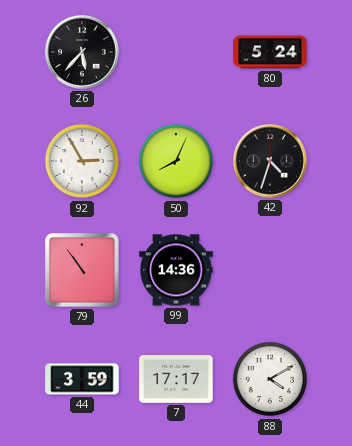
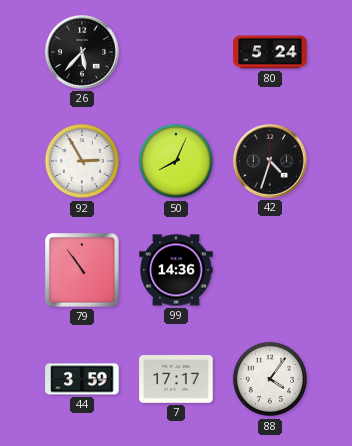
88: 4:10 -> 4:06 (270, 379)
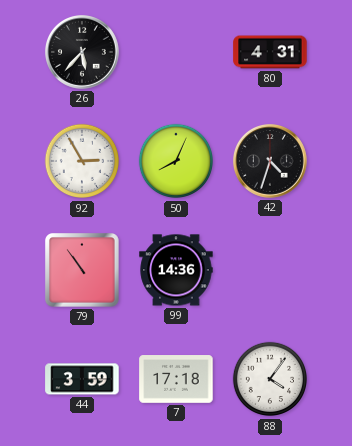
80: 5:24 -> 4:31 (270, 52)
7: 17:17 -> 17:18 (176, 379)
